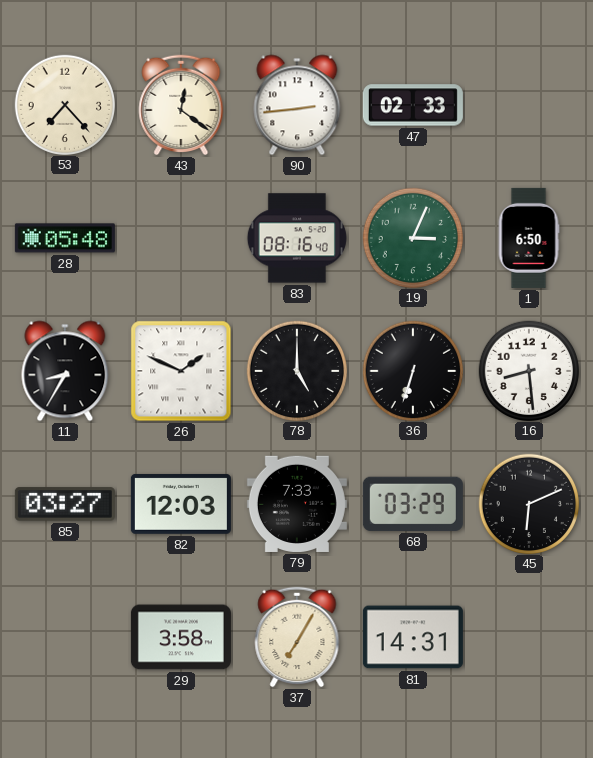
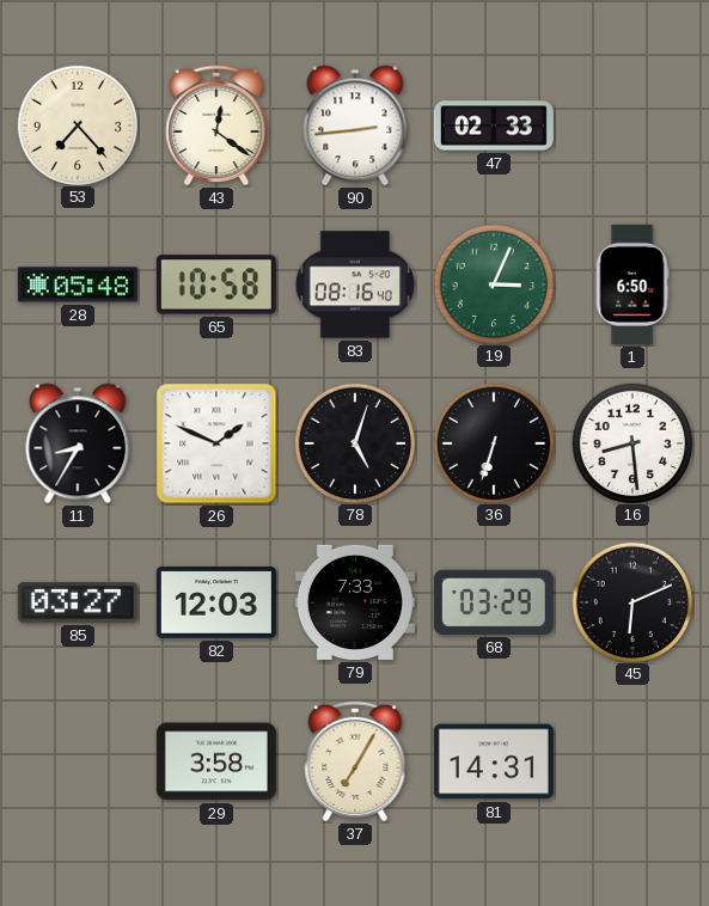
65: none -> 10:58 (216, 284)
78: 5:00 -> 5:03 (354, 442)
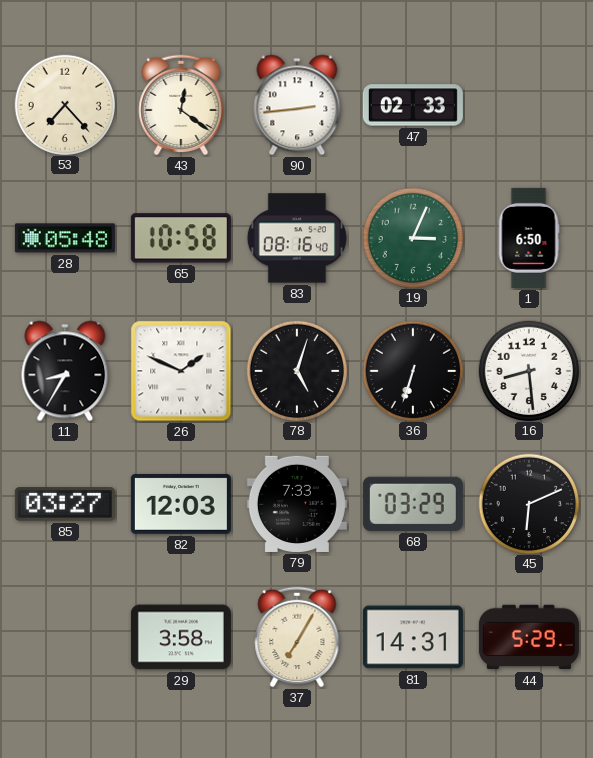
44: none -> 5:29 (529, 637)
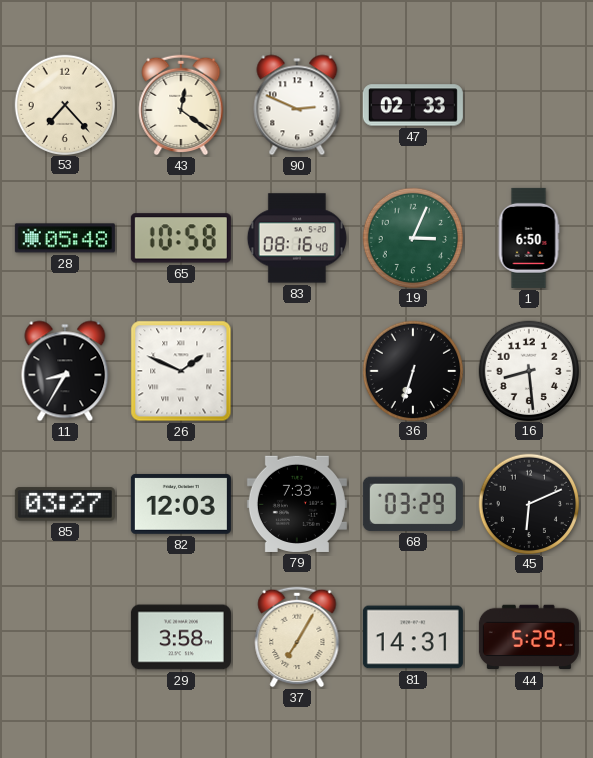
90: 2:44 -> 2:49 (297, 105)
78: 5:03 -> none (296, 370)
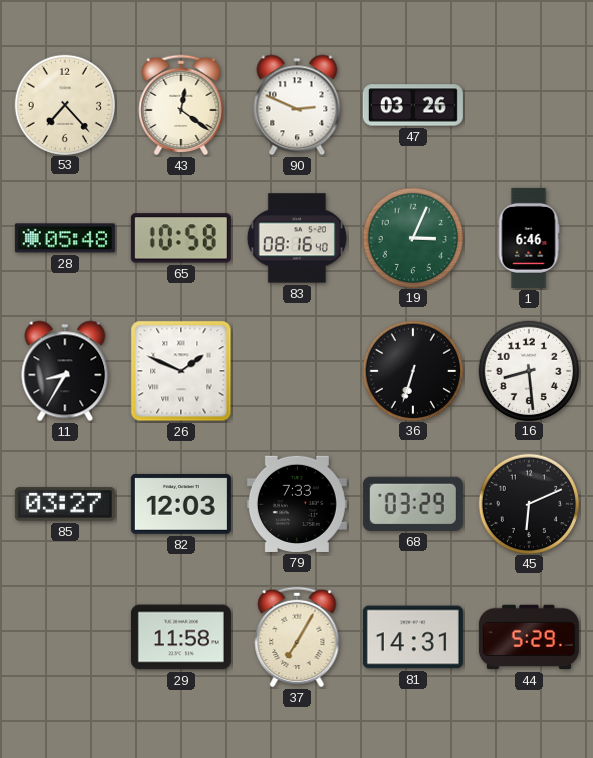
47: 02:33 -> 03:26 (413, 105)
1: 6:50 -> 6:46 (529, 238)
29: 3:58 -> 11:58 (181, 637)
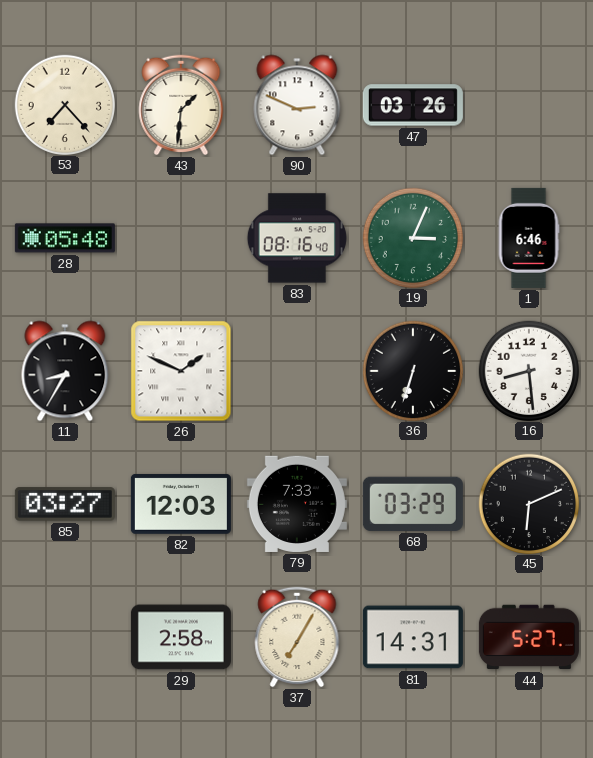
43: 12:21 -> 1:31 (181, 105)
65: 10:58 -> none (181, 238)
29: 11:58 -> 2:58 (181, 637)
44: 5:29 -> 5:27 (529, 637)
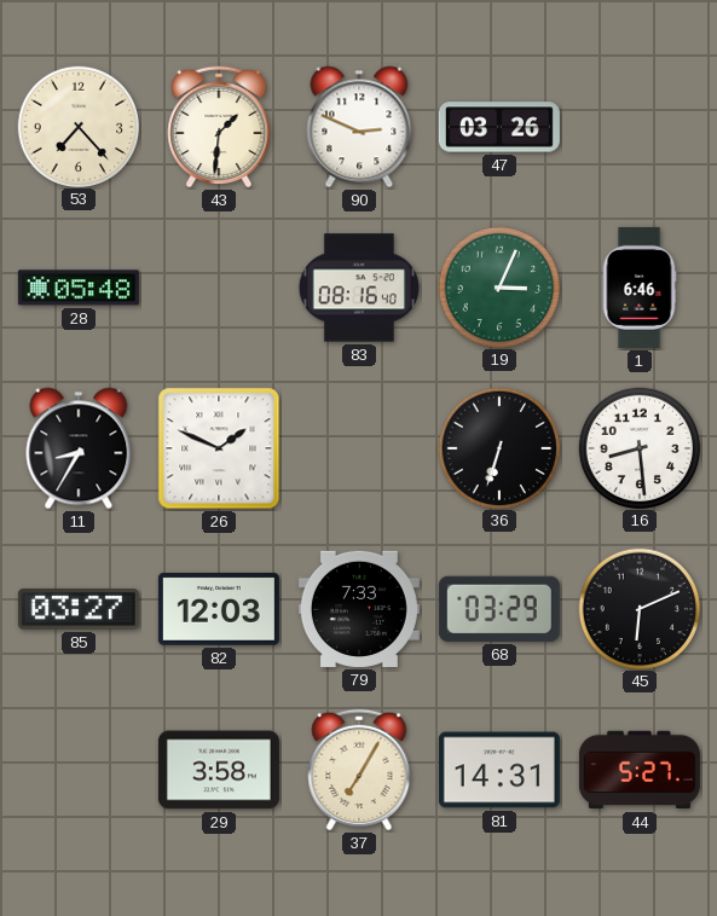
29: 2:58 -> 3:58 (219, 770)
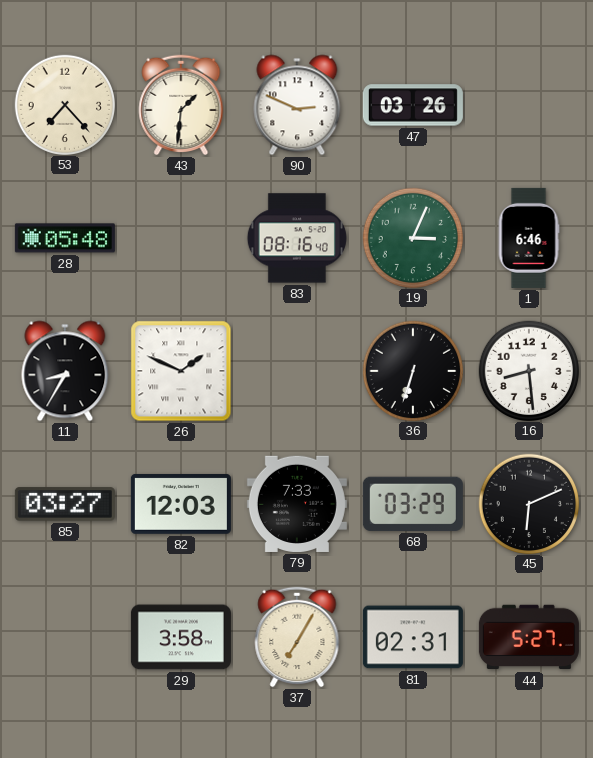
81: 14:31 -> 02:31 (413, 637)
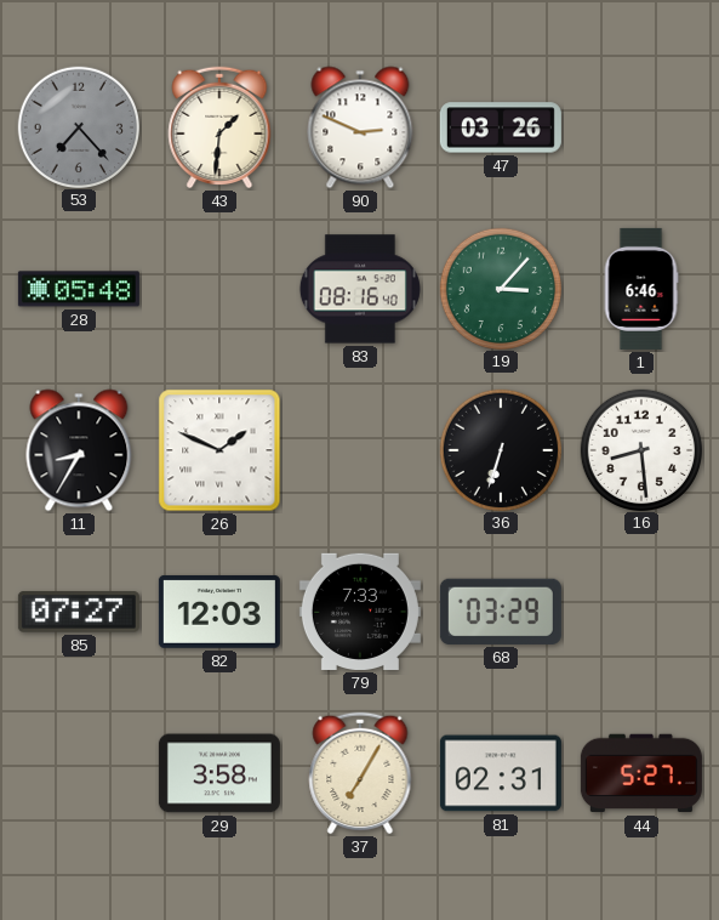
53 dial: cream -> grey (78, 126)
19: 3:04 -> 3:07 (500, 288)
85: 03:27 -> 07:27 (79, 612)
45: 6:11 -> none (528, 503)
